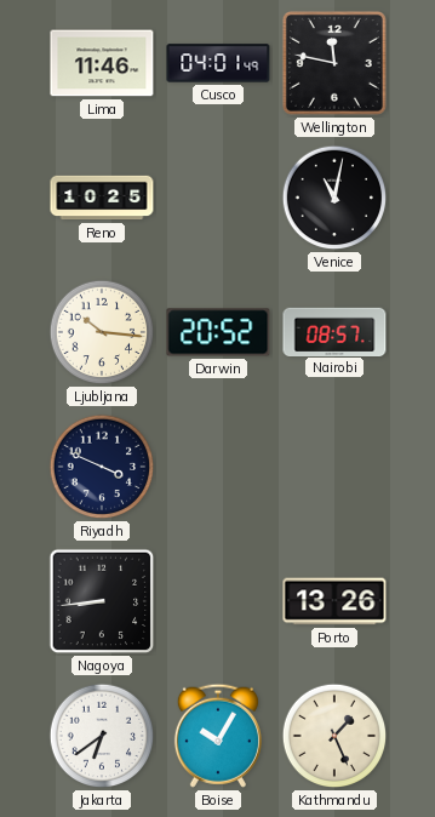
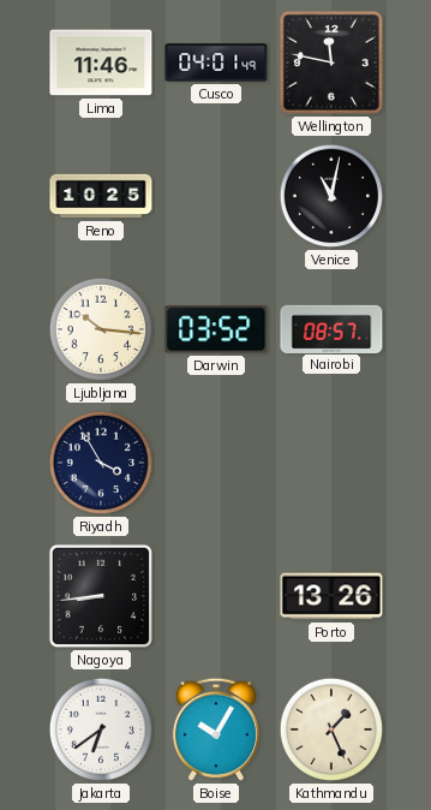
Darwin: 20:52 -> 03:52 (216, 329)
Riyadh: 3:49 -> 3:55 (101, 463)
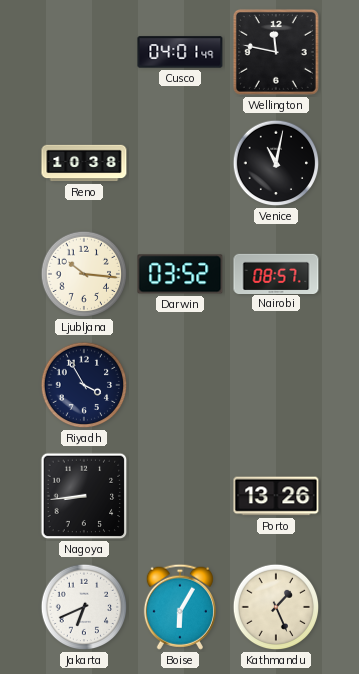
Lima: 11:46 -> none (101, 62)
Reno: 10:25 -> 10:38 (84, 163)
Jakarta: 6:39 -> 6:41 (84, 607)
Boise: 10:05 -> 6:05 (180, 607)
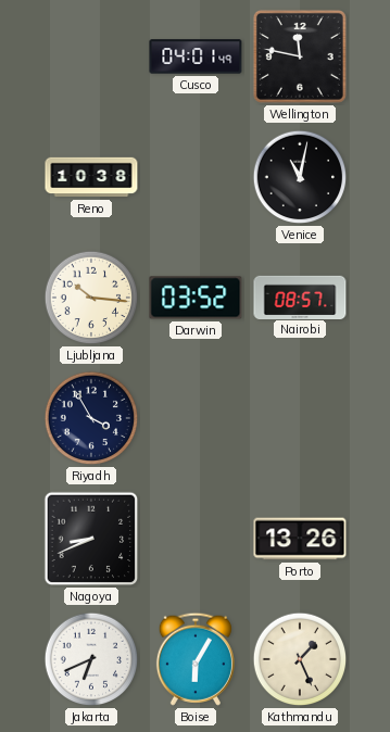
Nagoya: 8:44 -> 8:41 (91, 539)
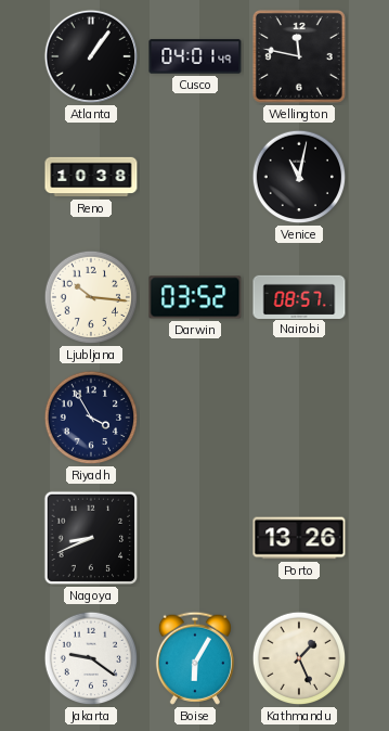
Atlanta: none -> 1:06 (91, 56)
Jakarta: 6:41 -> 9:21 (91, 658)
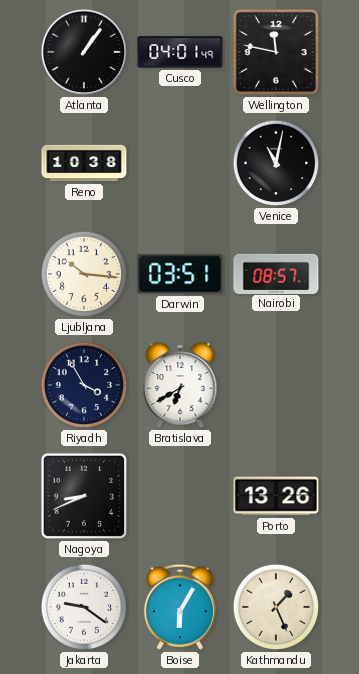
Darwin: 03:52 -> 03:51 (180, 274)
Bratislava: none -> 6:40 (180, 385)
